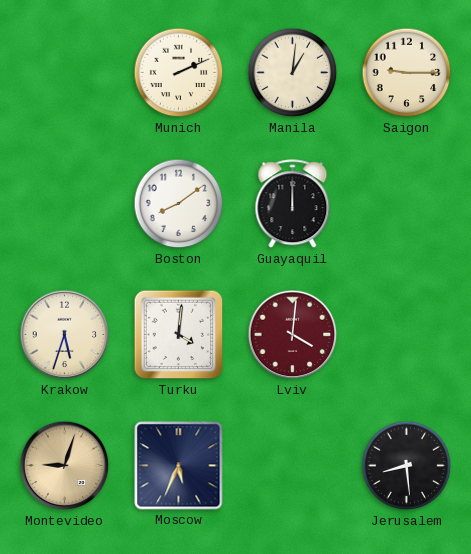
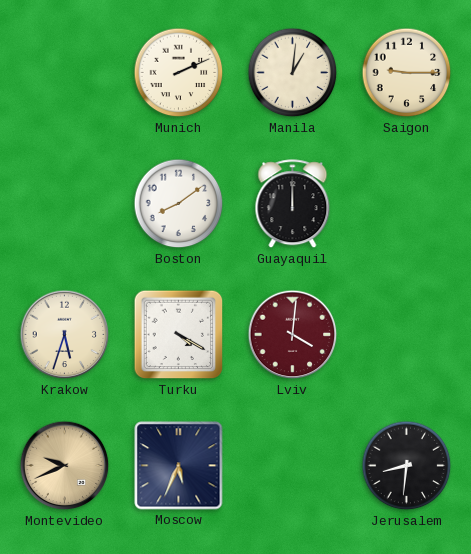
Turku: 4:01 -> 4:20 (179, 335)
Montevideo: 9:03 -> 9:41 (65, 466)
Jerusalem: 8:29 -> 8:31 (407, 466)
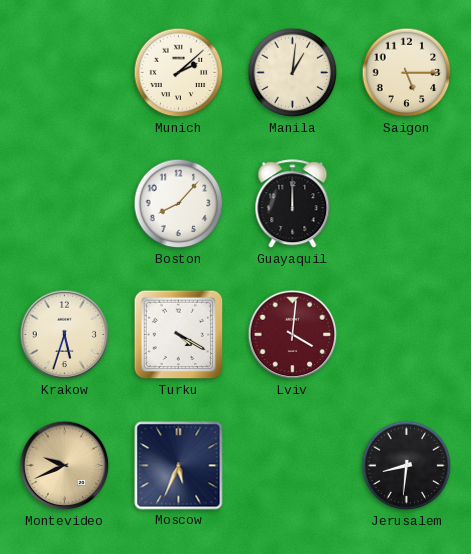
Munich: 2:11 -> 2:08 (179, 73)
Saigon: 9:15 -> 5:15 (407, 73)
Boston: 8:09 -> 8:07 (179, 204)
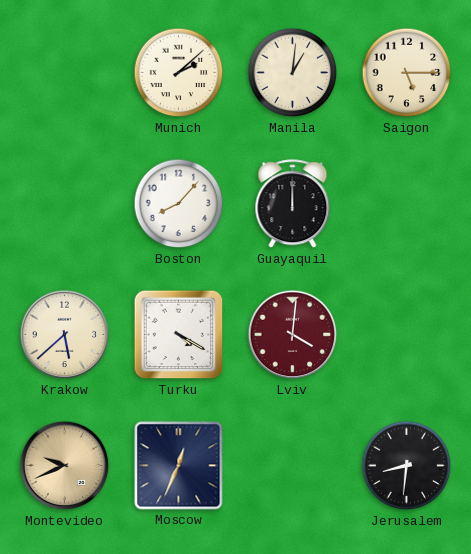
Krakow: 5:33 -> 5:38 (65, 335)
Moscow: 5:34 -> 12:34 (179, 466)
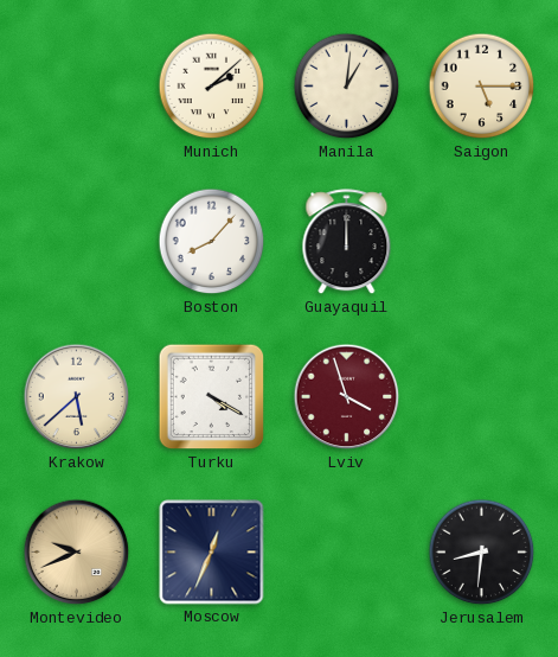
Lviv: 4:01 -> 3:57 (347, 397)
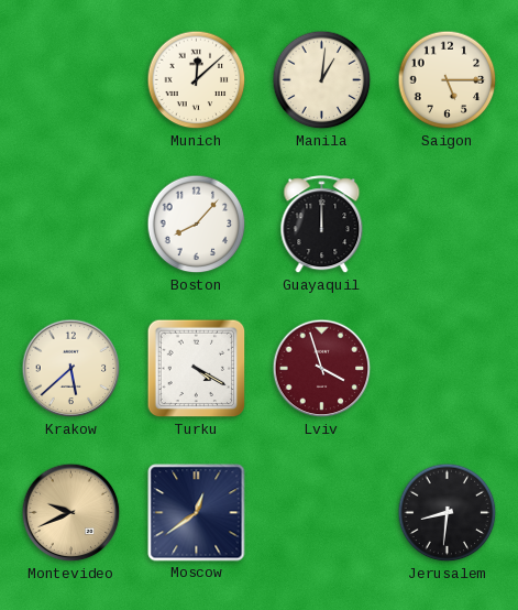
Munich: 2:08 -> 12:08 (197, 80)
Moscow: 12:34 -> 12:39 (197, 513)
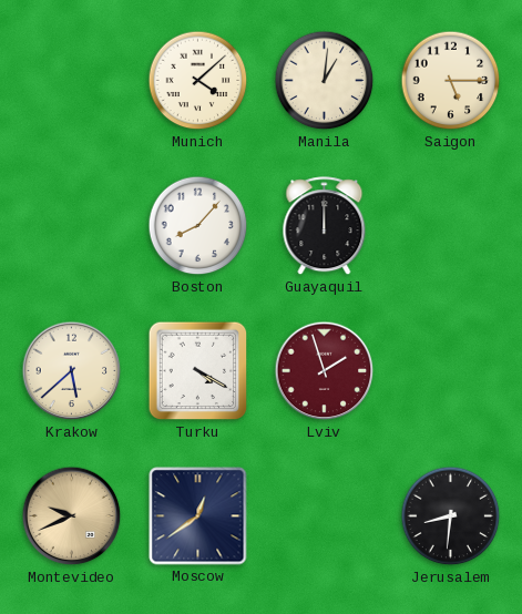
Munich: 12:08 -> 4:08 (198, 81)
Lviv: 3:57 -> 1:57 (325, 371)
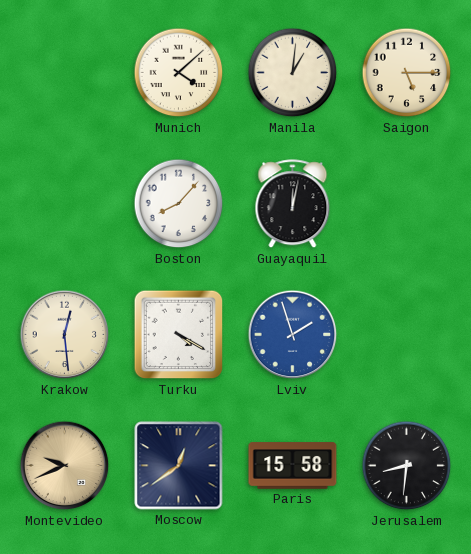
Guayaquil: 12:00 -> 12:02 (293, 204)
Krakow: 5:38 -> 12:29 (65, 335)
Lviv dial: burgundy -> blue (293, 335)
Paris: none -> 15:58 (293, 466)
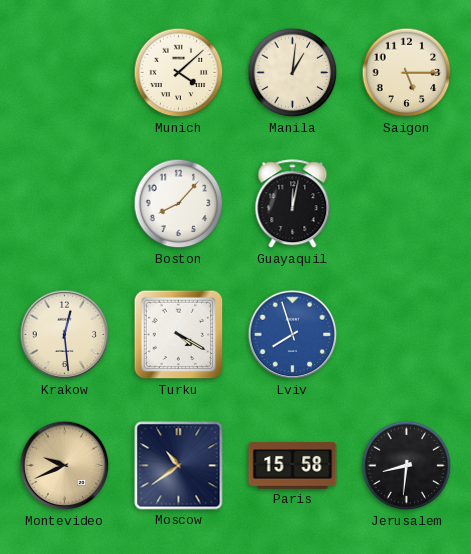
Lviv: 1:57 -> 7:57 (293, 335)
Moscow: 12:39 -> 10:39 (179, 466)
